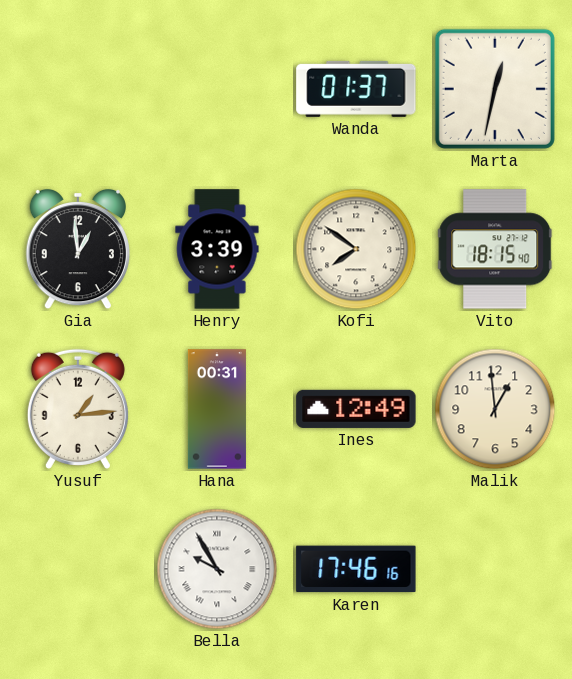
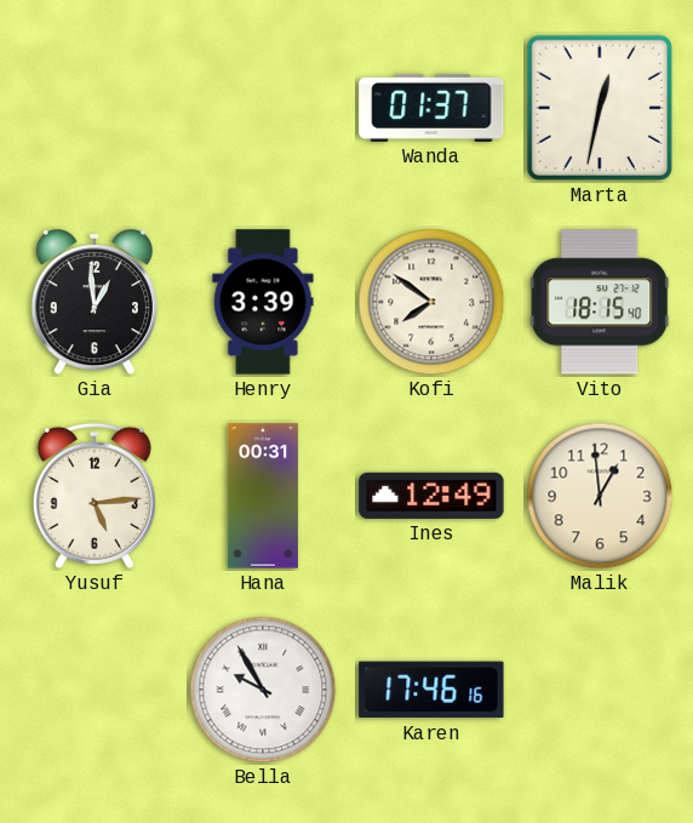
Yusuf: 1:14 -> 5:14 (94, 496)
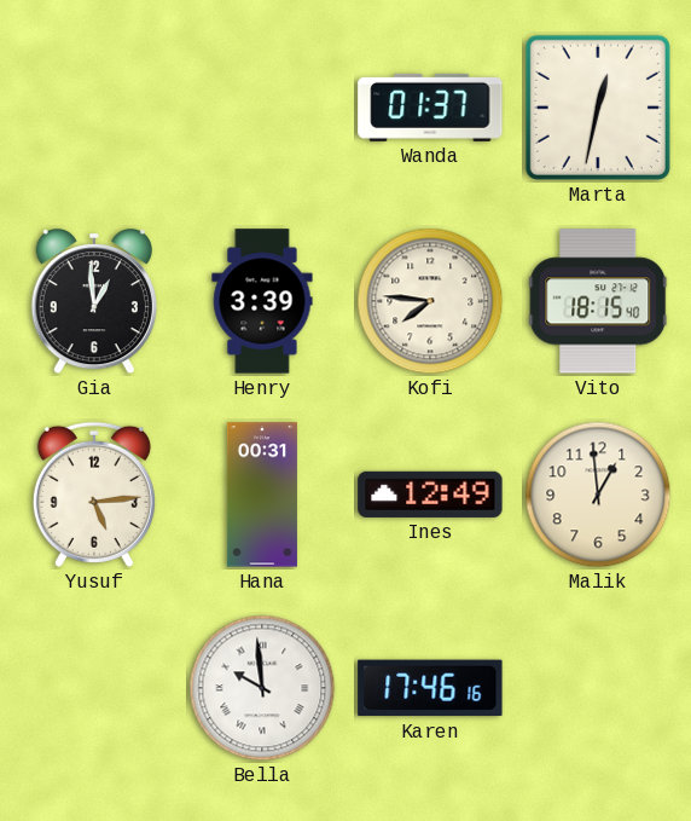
Kofi: 7:51 -> 7:46 (430, 301)
Bella: 9:55 -> 9:59 (262, 688)
